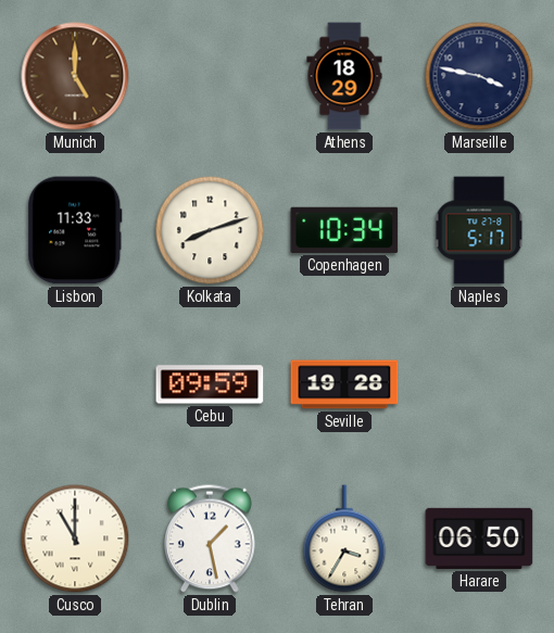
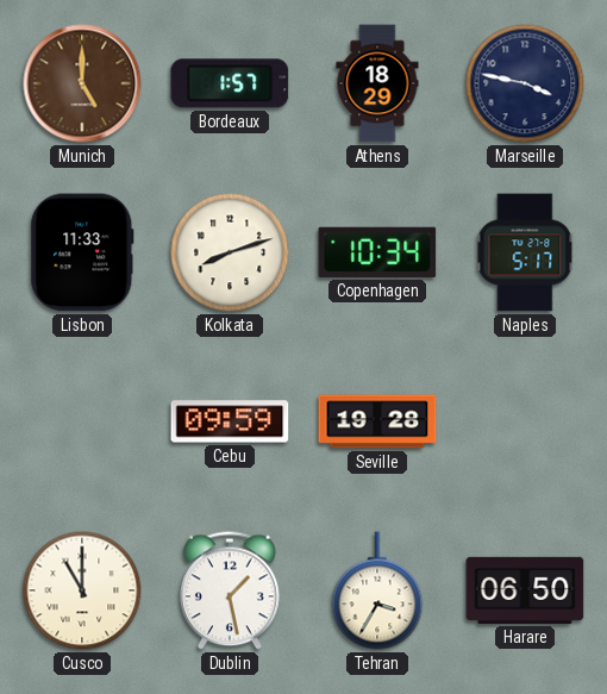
Bordeaux: none -> 1:57 (230, 83)
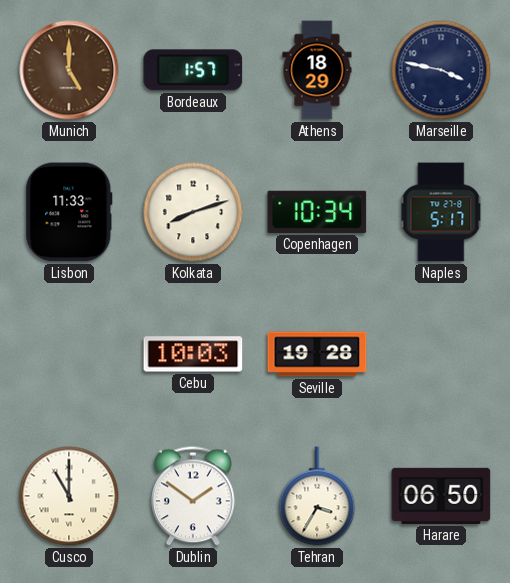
Cebu: 09:59 -> 10:03 (193, 354)
Dublin: 1:28 -> 1:51 (194, 496)
